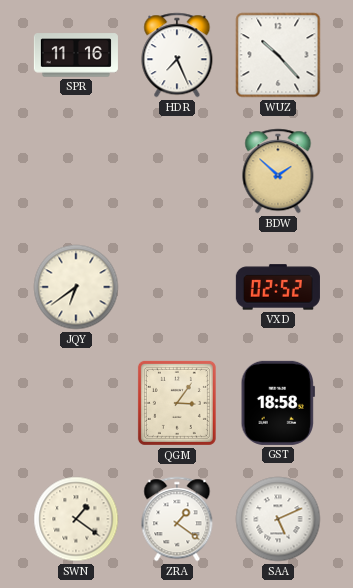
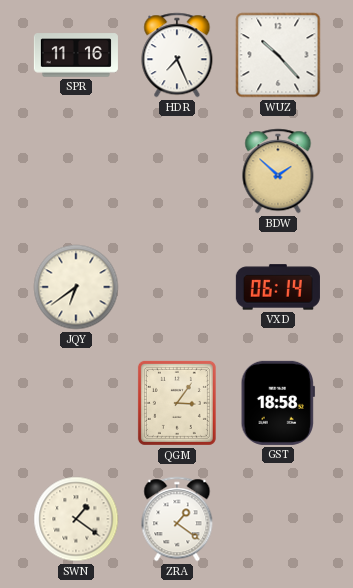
VXD: 02:52 -> 06:14 (278, 287)
SAA: 5:11 -> none (278, 519)
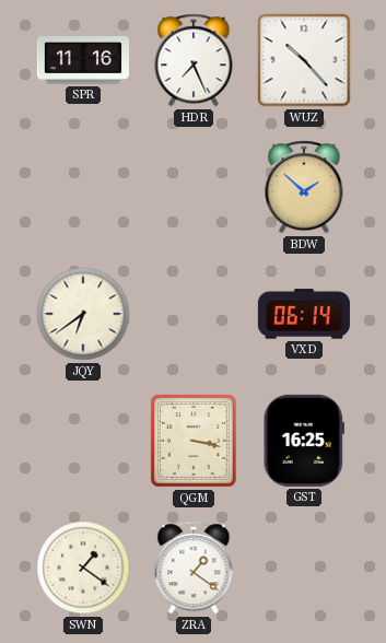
QGM: 3:06 -> 3:17 (194, 441)
GST: 18:58 -> 16:25 (304, 441)
